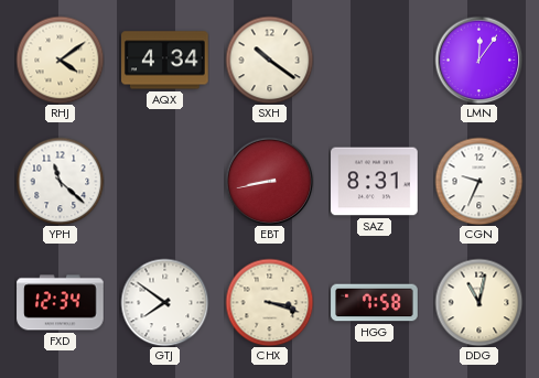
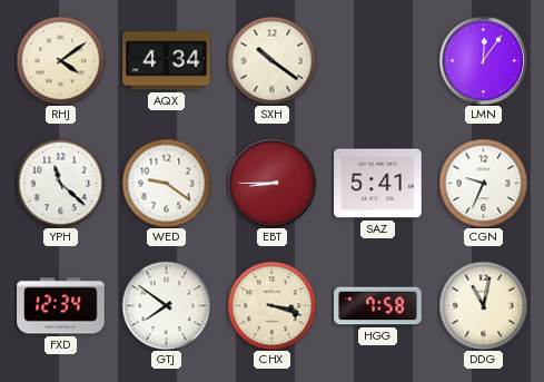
WED: none -> 9:21 (166, 183)
EBT: 8:43 -> 8:45 (271, 183)
SAZ: 8:31 -> 5:41 (378, 184)
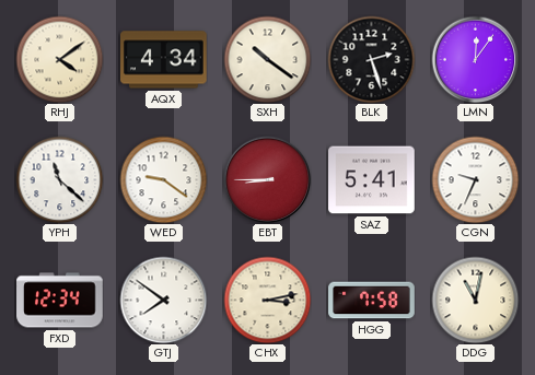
BLK: none -> 2:27 (371, 59)
CHX: 3:18 -> 3:13 (267, 300)
